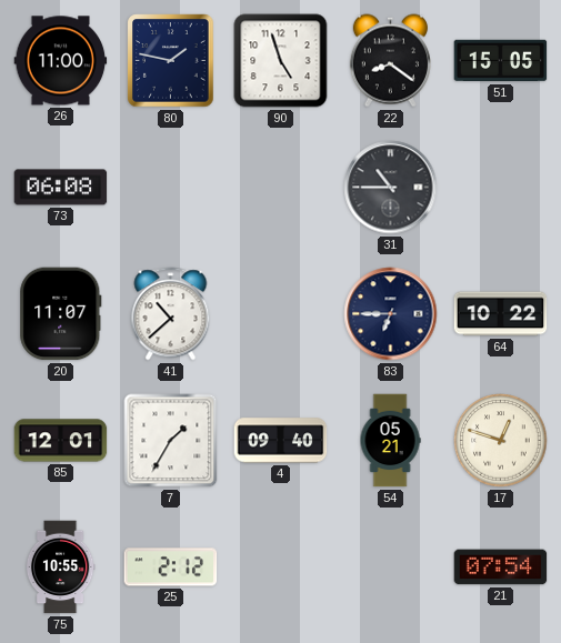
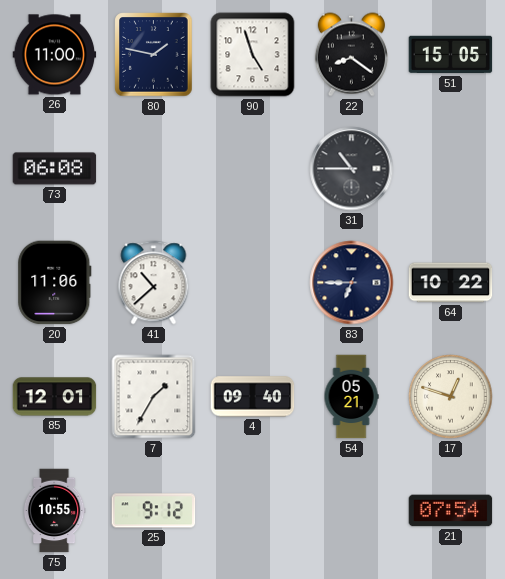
20: 11:07 -> 11:06 (55, 283)
25: 2:12 -> 9:12 (154, 511)
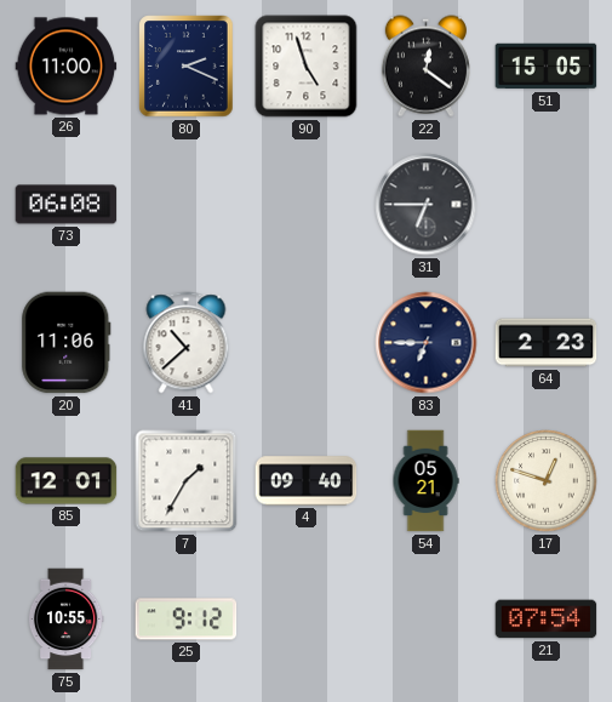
80: 1:47 -> 2:19 (187, 67)
22: 8:21 -> 12:21 (425, 67)
31: 10:45 -> 6:45 (427, 205)
64: 10:22 -> 2:23 (547, 343)
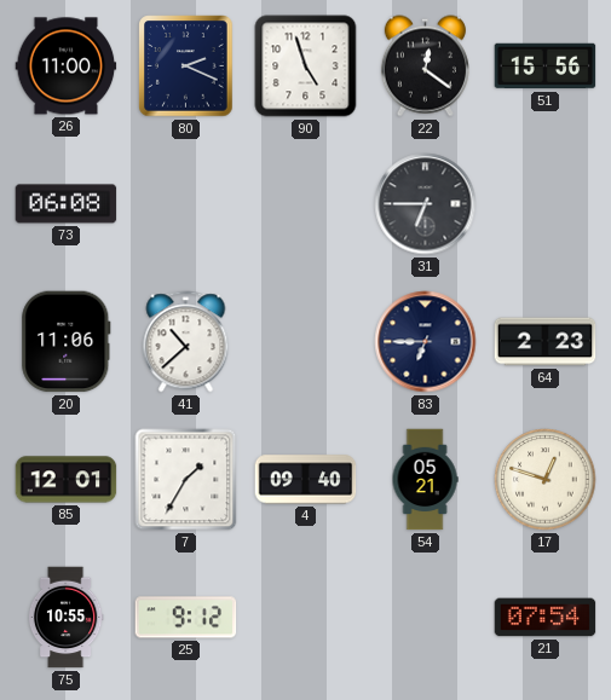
51: 15:05 -> 15:56 (546, 66)
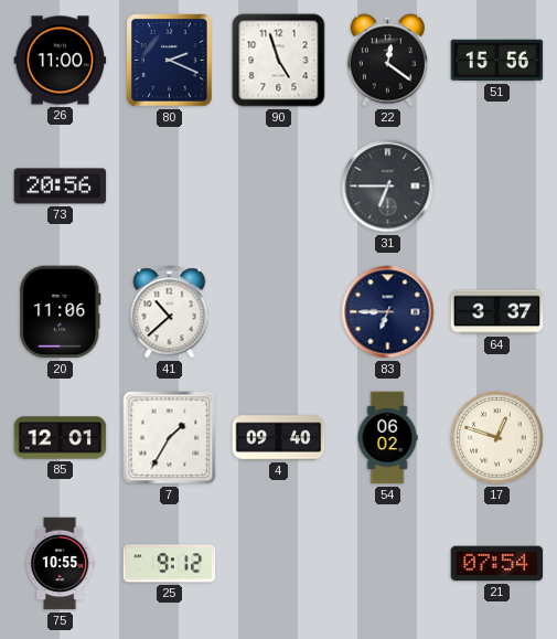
73: 06:08 -> 20:56 (61, 187)
64: 2:23 -> 3:37 (497, 312)
54: 05:21 -> 06:02 (387, 438)
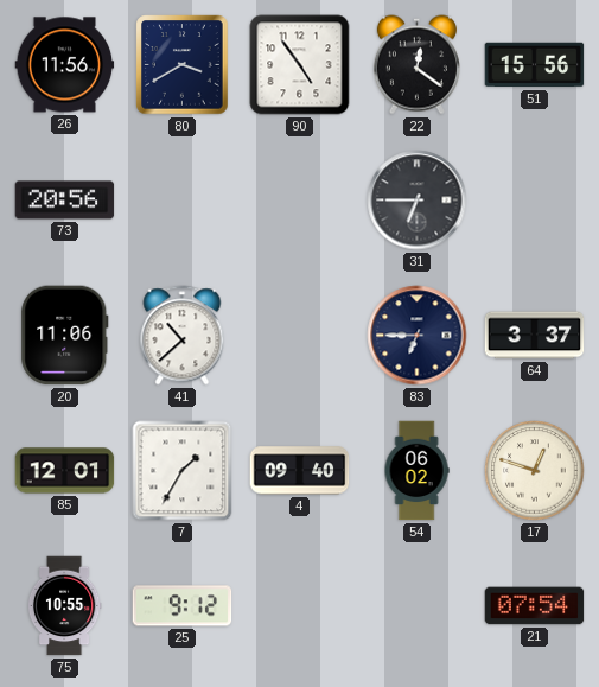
26: 11:00 -> 11:56 (65, 65)
80: 2:19 -> 3:40 (183, 65)
90: 4:57 -> 4:54 (300, 65)
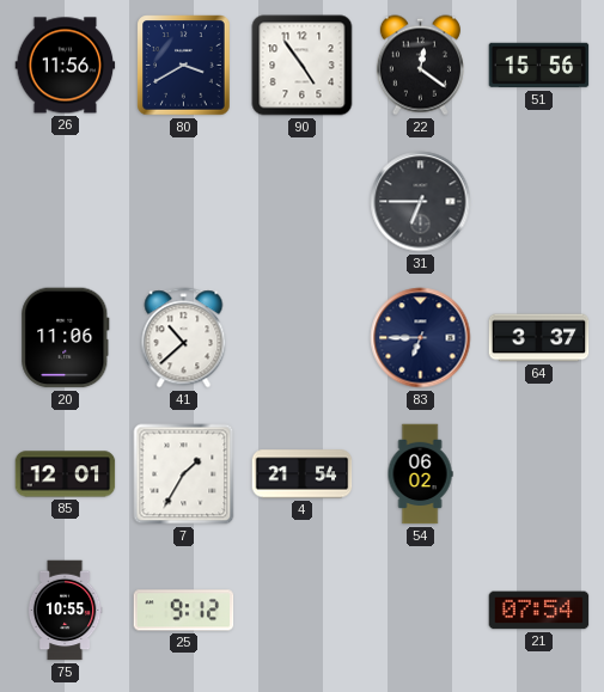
73: 20:56 -> none (65, 201)
4: 09:40 -> 21:54 (303, 474)
17: 12:48 -> none (535, 471)
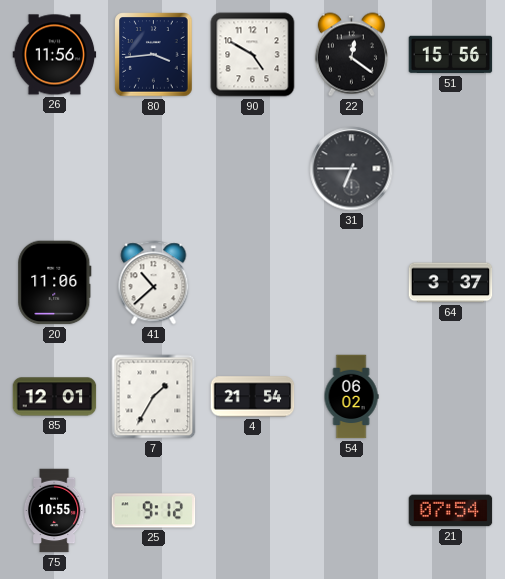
80: 3:40 -> 3:44 (154, 55)
90: 4:54 -> 4:50 (253, 55)
83: 6:45 -> none (421, 338)
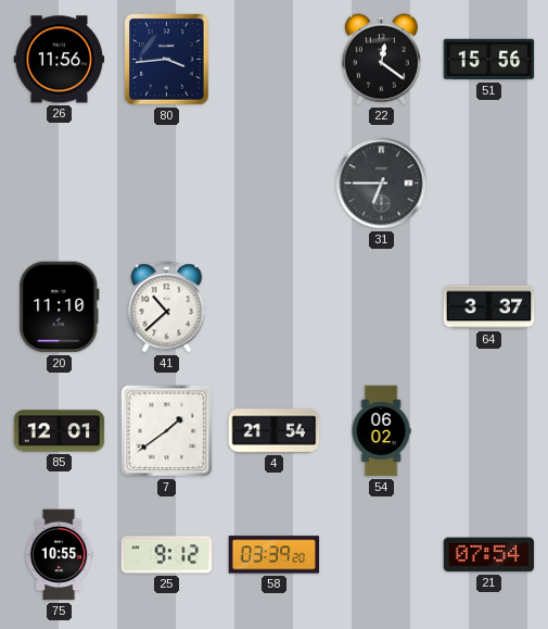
90: 4:50 -> none (253, 55)
20: 11:06 -> 11:10 (60, 307)
7: 1:35 -> 1:39 (167, 431)
58: none -> 03:39 (275, 555)
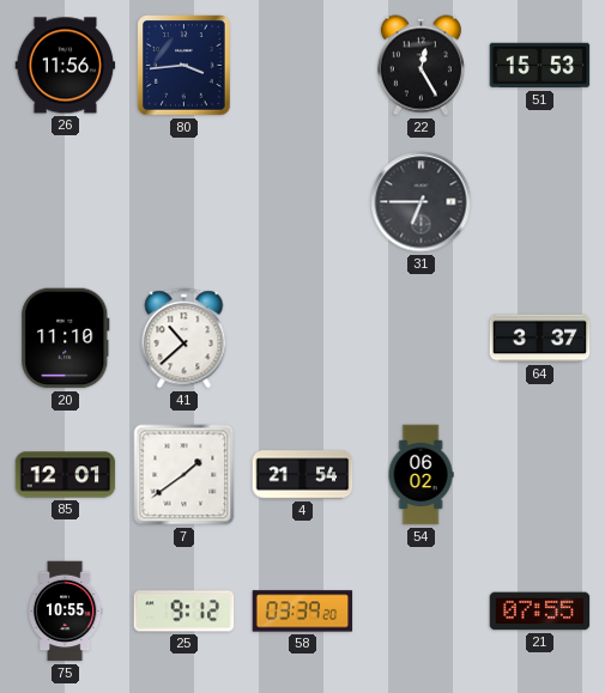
22: 12:21 -> 12:25 (421, 66)
51: 15:56 -> 15:53 (540, 66)
21: 07:54 -> 07:55 (540, 612)
